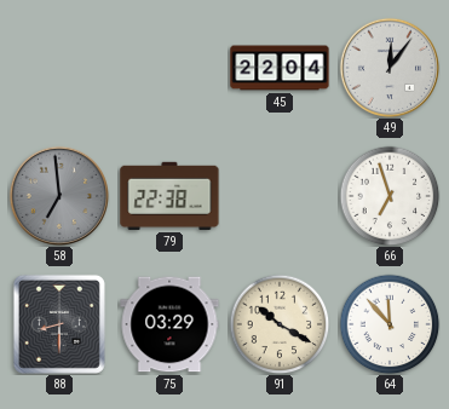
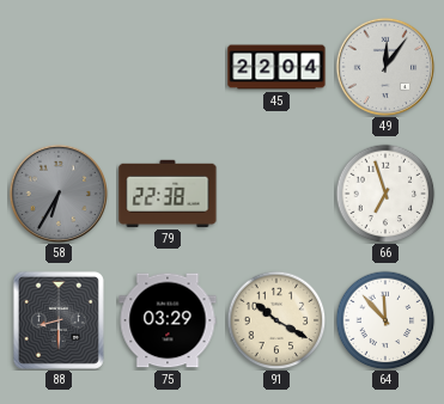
58: 6:59 -> 6:35 (57, 192)
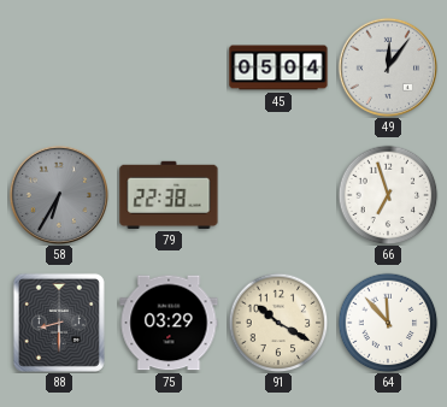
45: 22:04 -> 05:04 (278, 67)
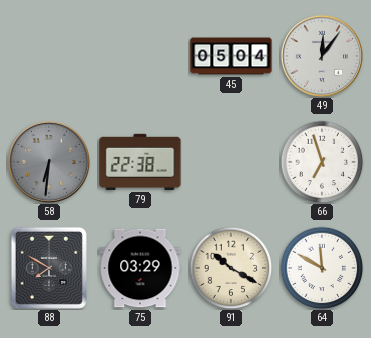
58: 6:35 -> 6:31 (48, 161)
88: 8:30 -> 7:50 (49, 268)
64: 11:53 -> 11:50 (322, 268)
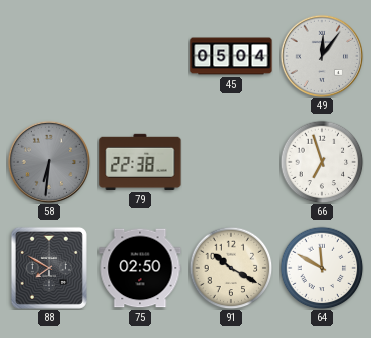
75: 03:29 -> 02:50 (140, 268)
